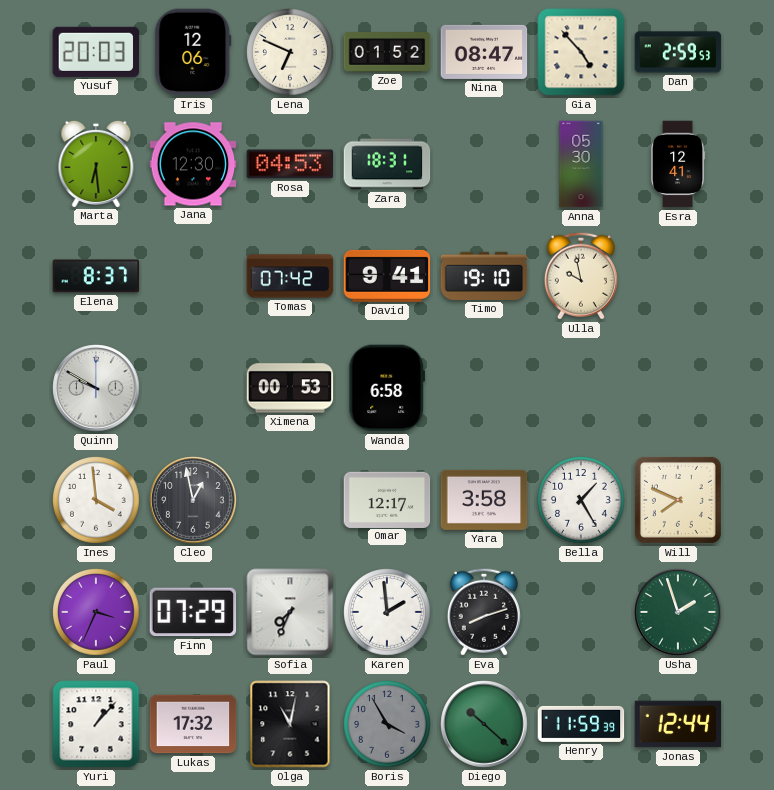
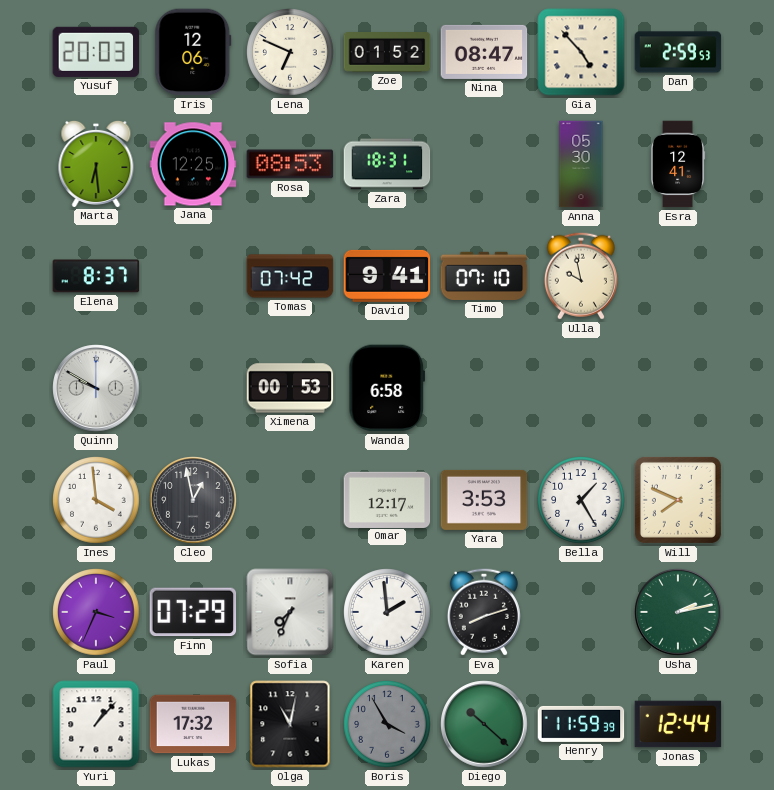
Jana: 12:30 -> 12:25 (193, 164)
Rosa: 04:53 -> 08:53 (290, 164)
Timo: 19:10 -> 07:10 (484, 276)
Yara: 3:58 -> 3:53 (484, 500)
Usha: 1:57 -> 2:13 (678, 612)
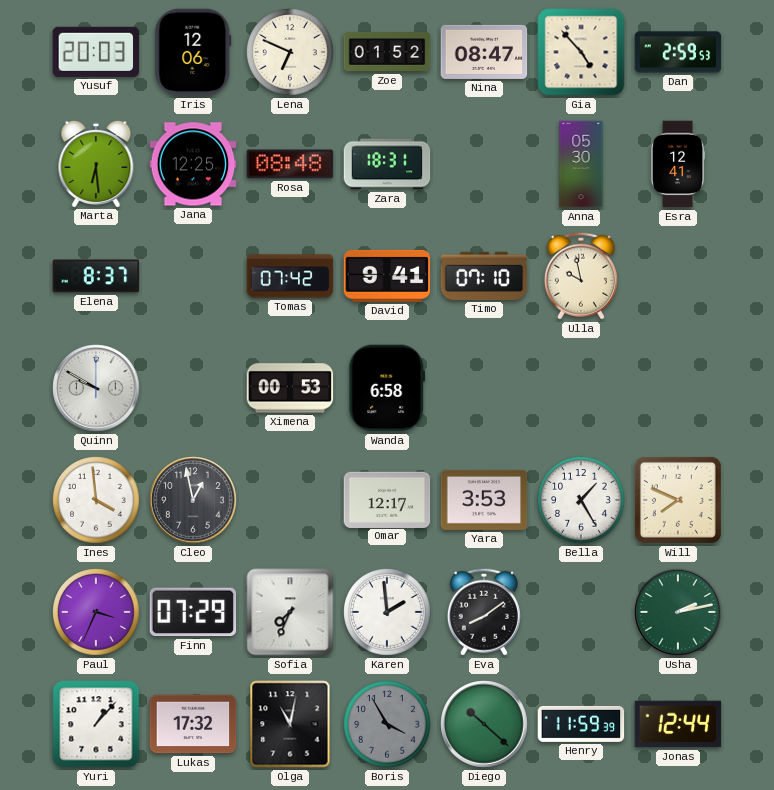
Rosa: 08:53 -> 08:48 (290, 164)
Eva: 8:12 -> 8:09 (484, 612)
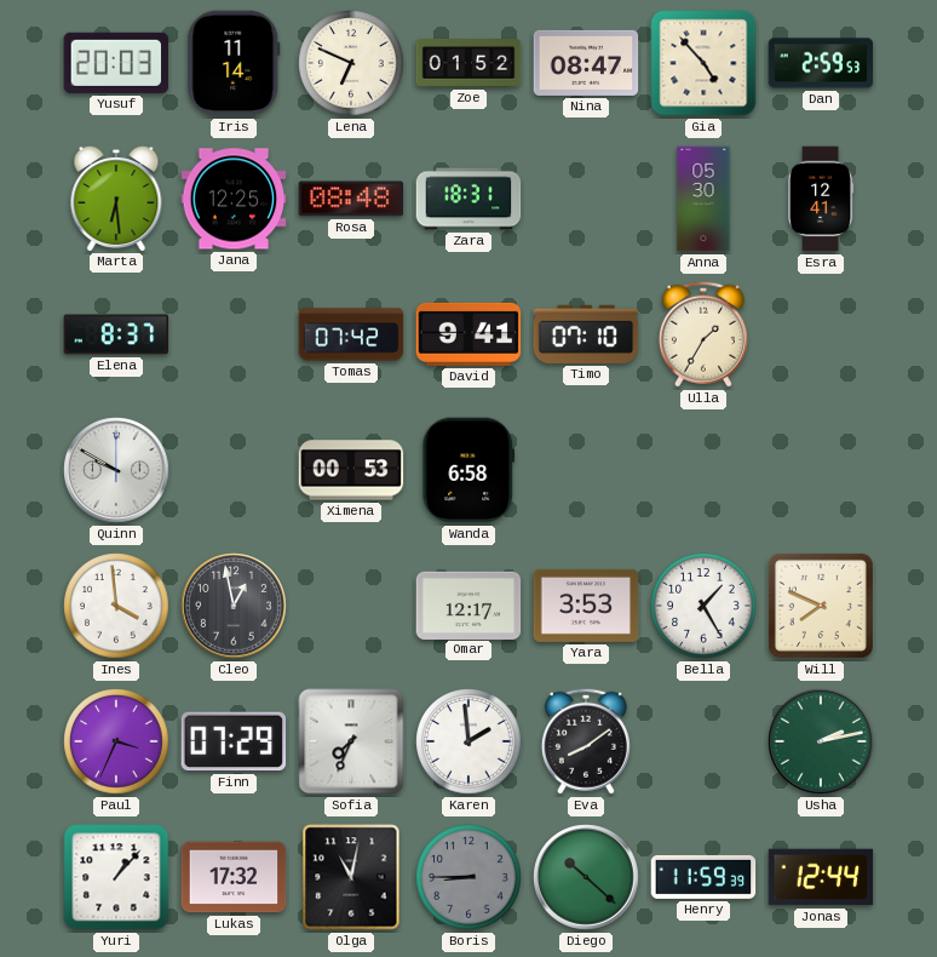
Iris: 12:06 -> 11:14 (234, 63)
Ulla: 9:58 -> 1:35 (703, 334)
Boris: 3:55 -> 8:45 (469, 877)
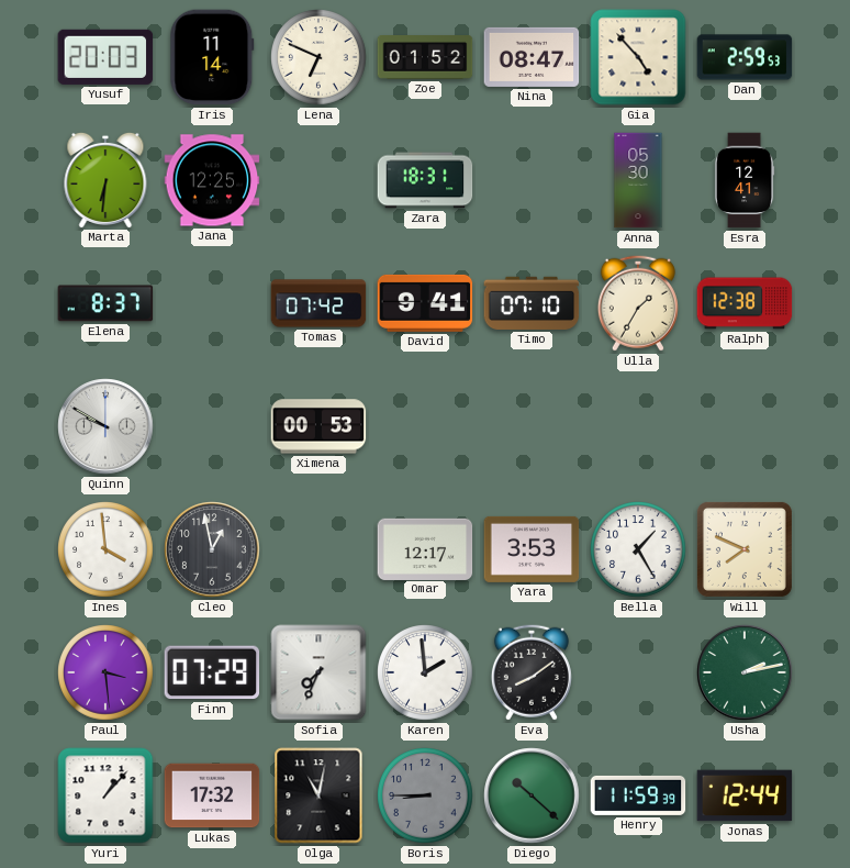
Marta: 6:29 -> 6:31 (105, 179)
Rosa: 08:48 -> none (351, 199)
Ralph: none -> 12:38 (745, 303)
Wanda: 6:58 -> none (469, 470)
Paul: 3:34 -> 3:29 (105, 672)
